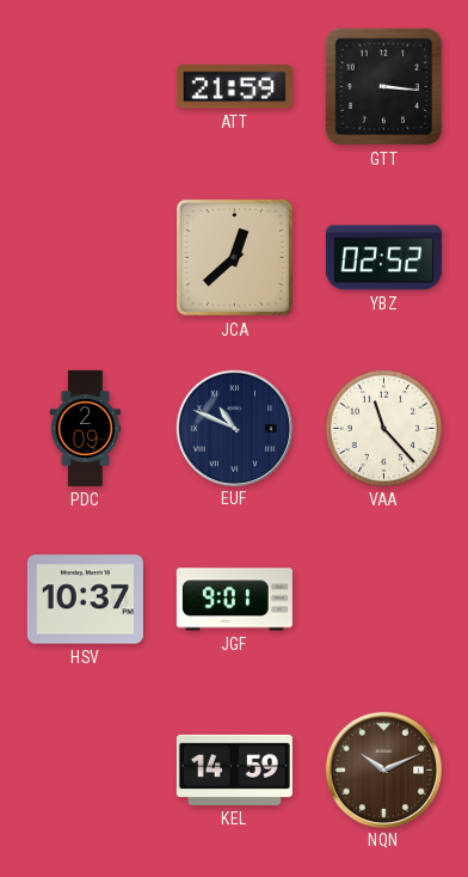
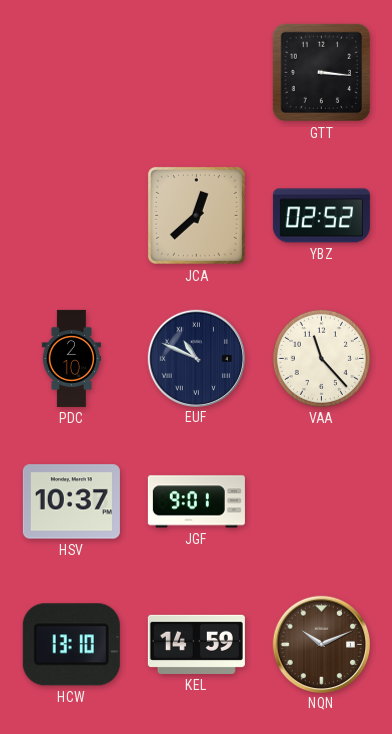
ATT: 21:59 -> none (234, 87)
PDC: 2:09 -> 2:10 (72, 358)
HCW: none -> 13:10 (71, 645)
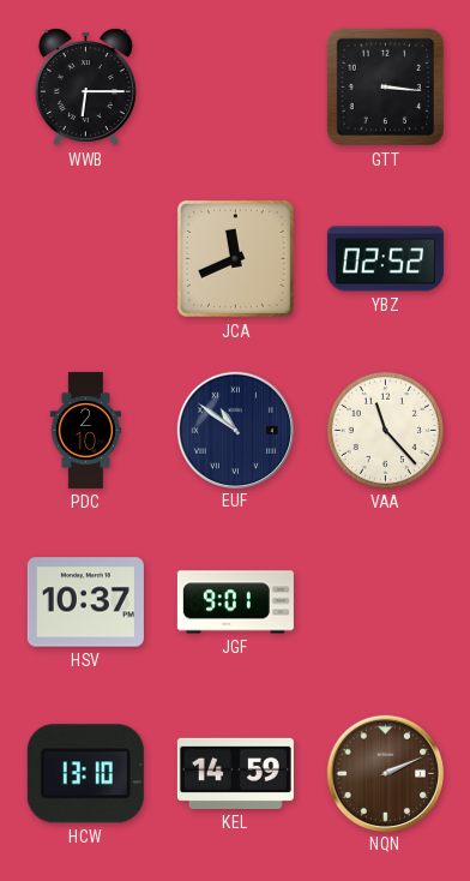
WWB: none -> 6:15 (85, 88)
JCA: 12:38 -> 11:41 (235, 258)
EUF: 10:49 -> 10:51 (235, 430)
NQN: 10:11 -> 2:11 (385, 773)
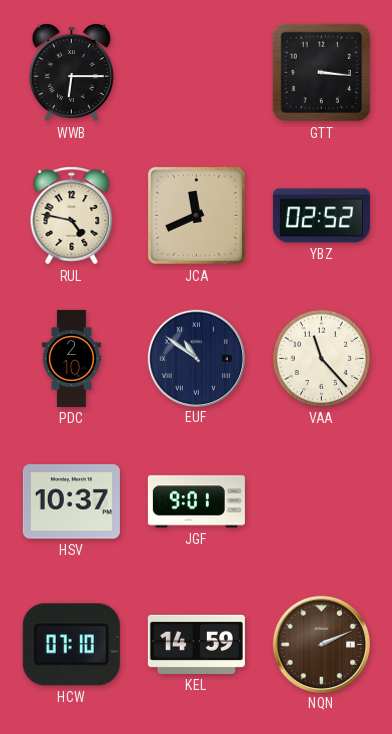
RUL: none -> 4:47 (72, 216)
HCW: 13:10 -> 07:10 (71, 645)
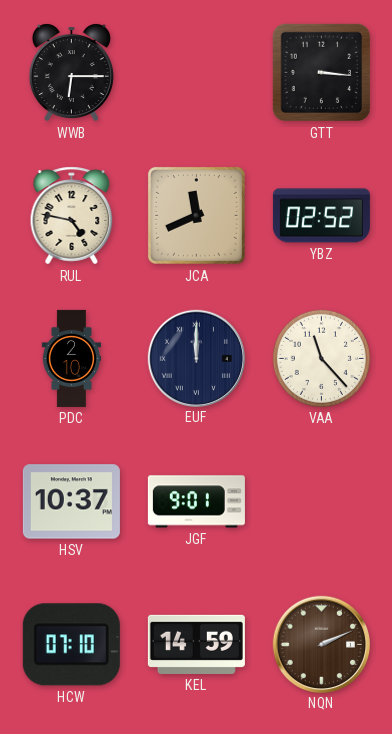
EUF: 10:51 -> 12:00 (196, 358)
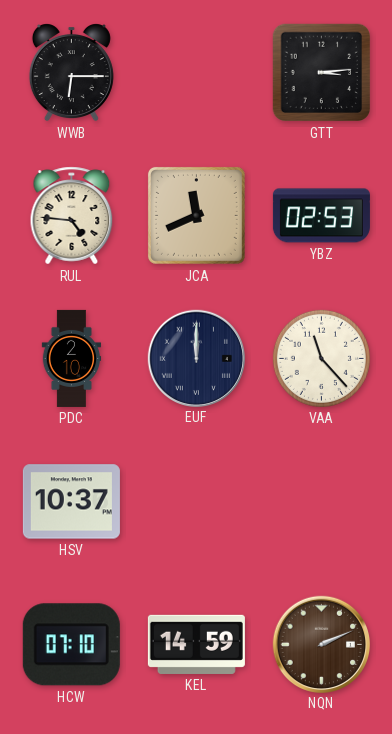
GTT: 3:16 -> 3:14 (322, 73)
RUL: 4:47 -> 4:46 (72, 216)
YBZ: 02:52 -> 02:53 (321, 216)
JGF: 9:01 -> none (196, 502)
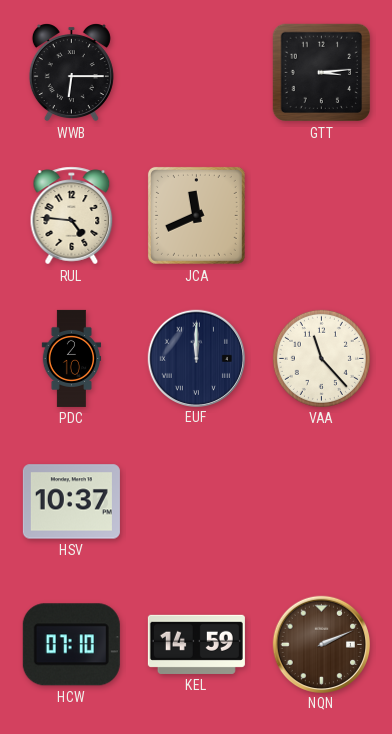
YBZ: 02:53 -> none (321, 216)
